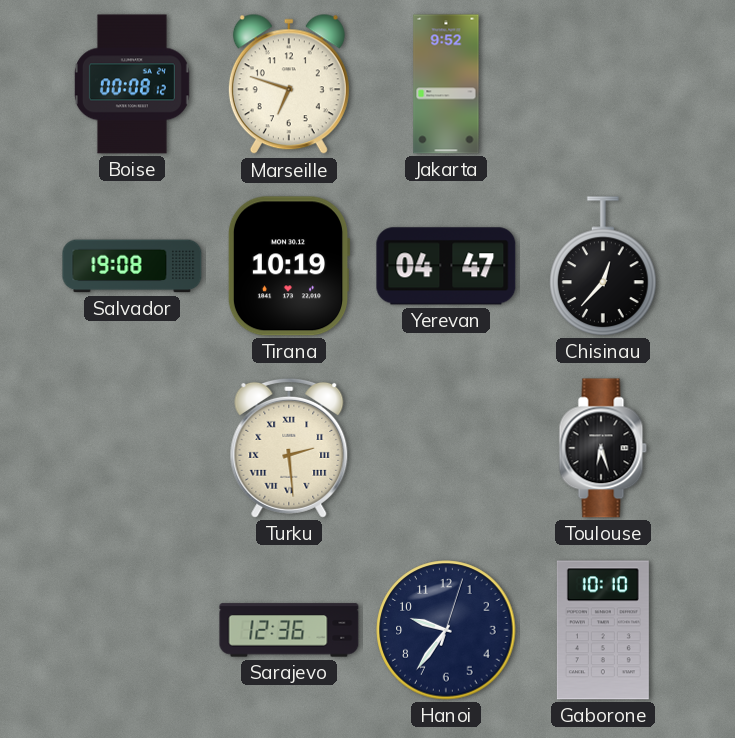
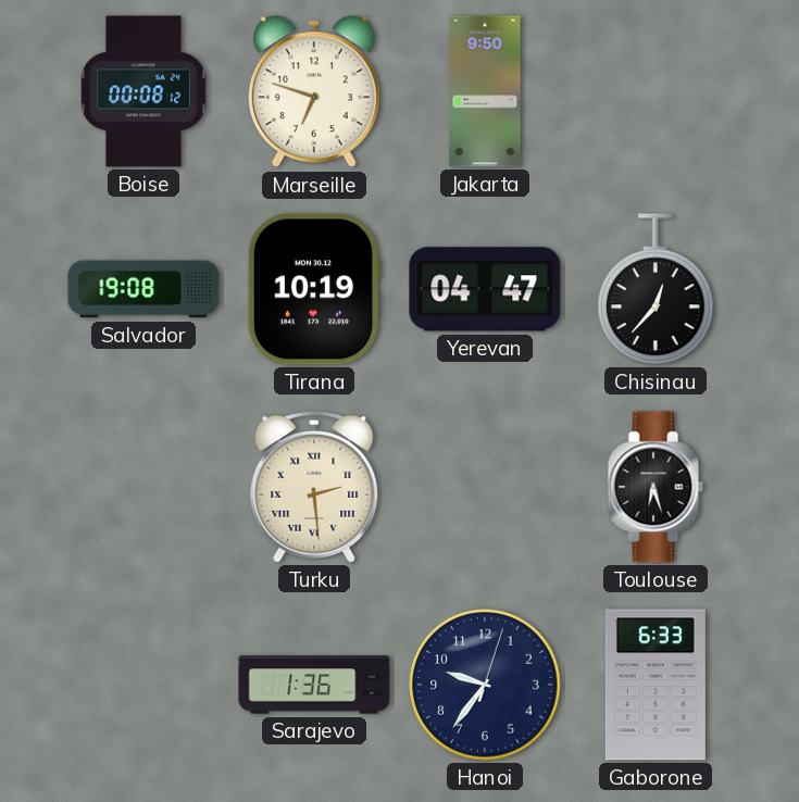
Jakarta: 9:52 -> 9:50 (485, 91)
Sarajevo: 12:36 -> 1:36 (314, 685)
Gaborone: 10:10 -> 6:33 (656, 685)
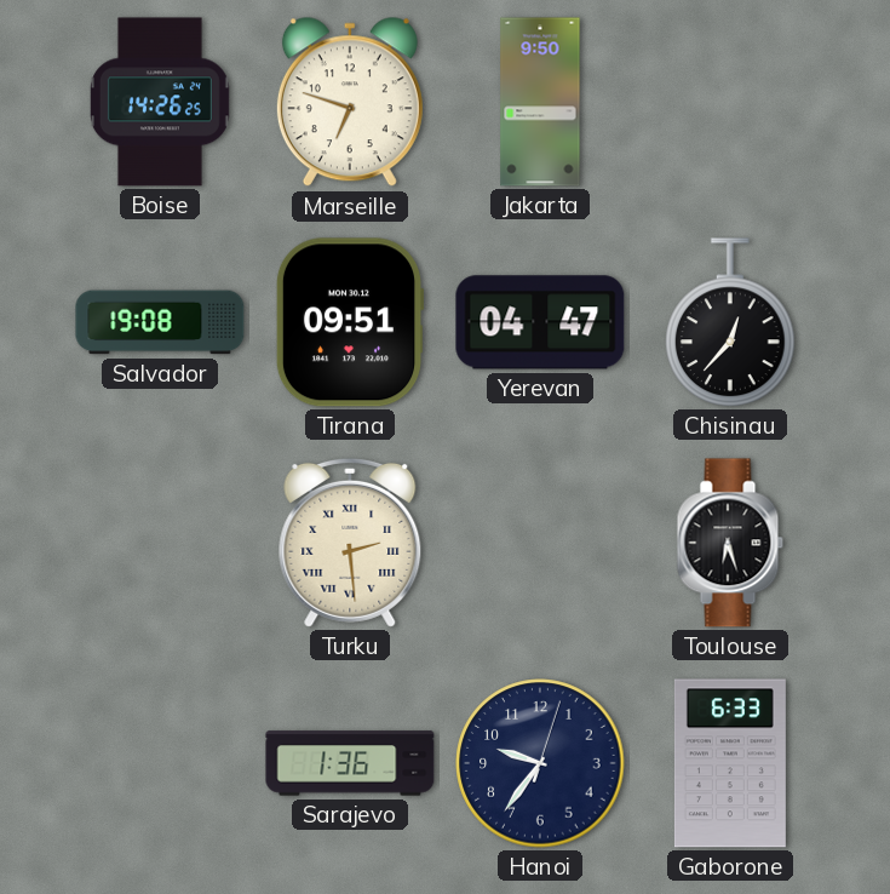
Boise: 00:08 -> 14:26 (160, 102)
Tirana: 10:19 -> 09:51 (350, 322)
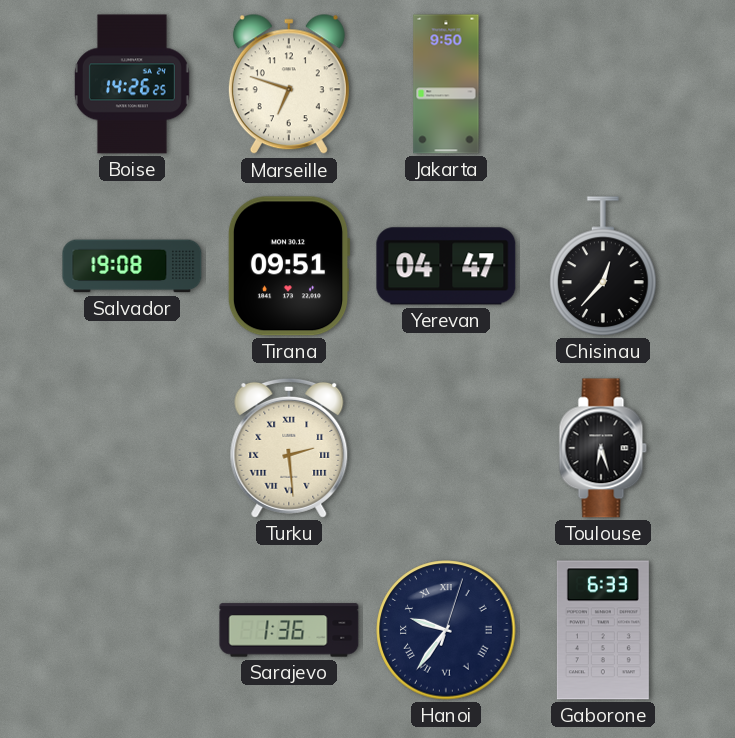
Hanoi numerals: Arabic -> Roman (446, 630)
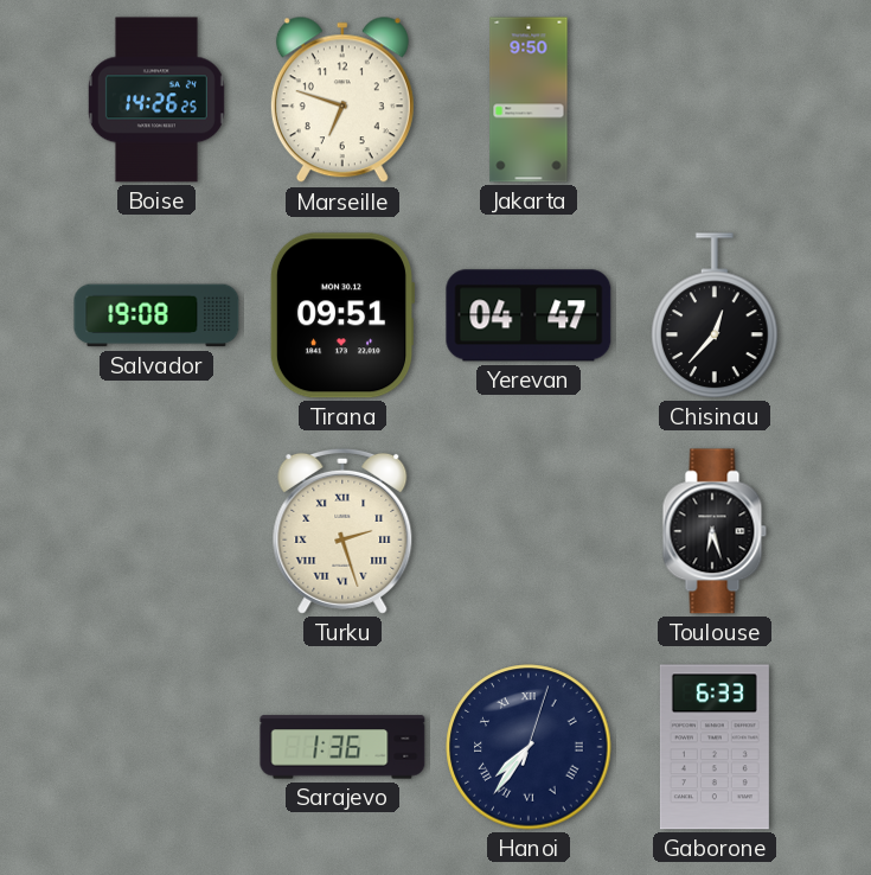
Turku: 2:29 -> 2:27 (342, 531)
Hanoi: 9:36 -> 7:36 (529, 747)
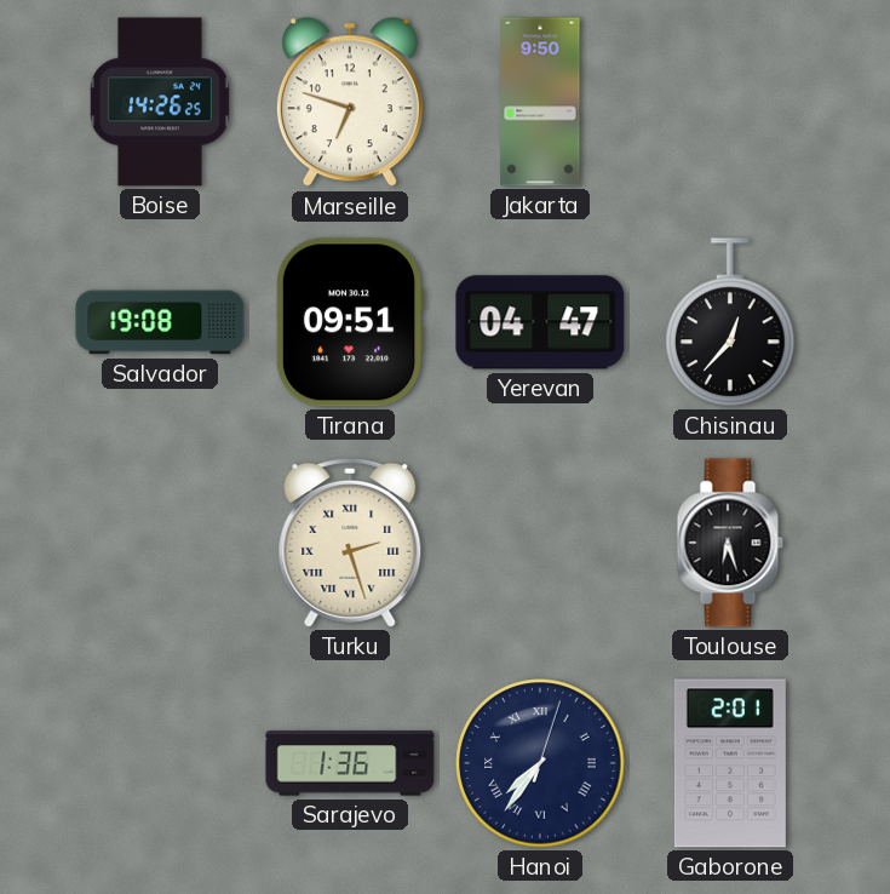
Gaborone: 6:33 -> 2:01 (730, 763)
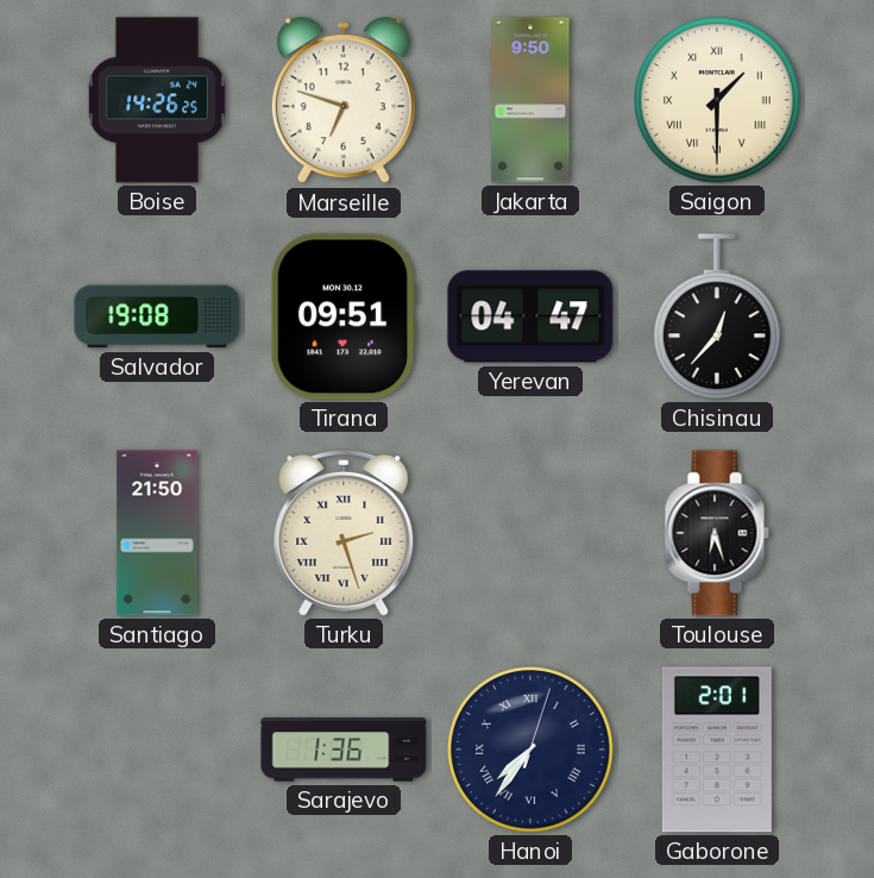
Saigon: none -> 1:30 (717, 100)
Santiago: none -> 21:50 (157, 533)
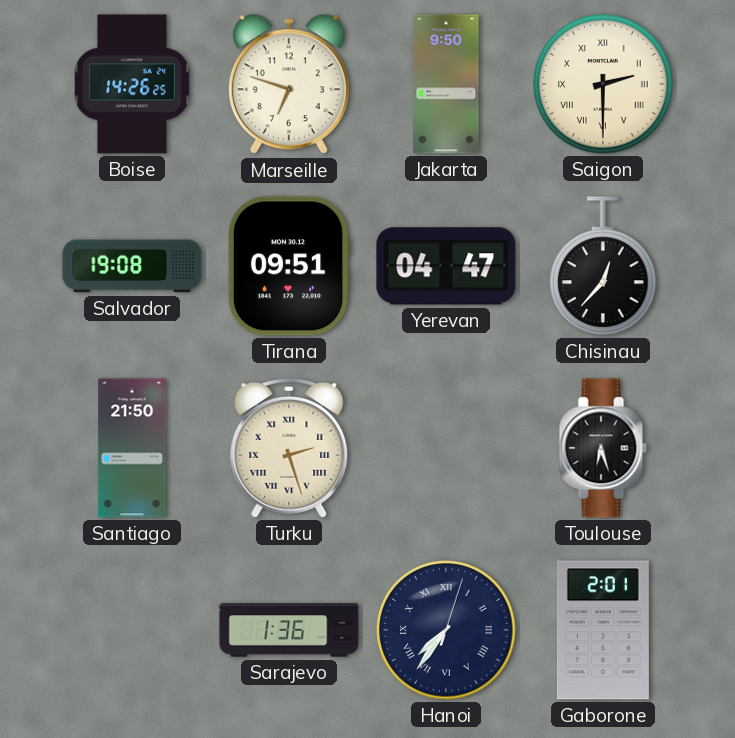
Saigon: 1:30 -> 2:30 (603, 84)
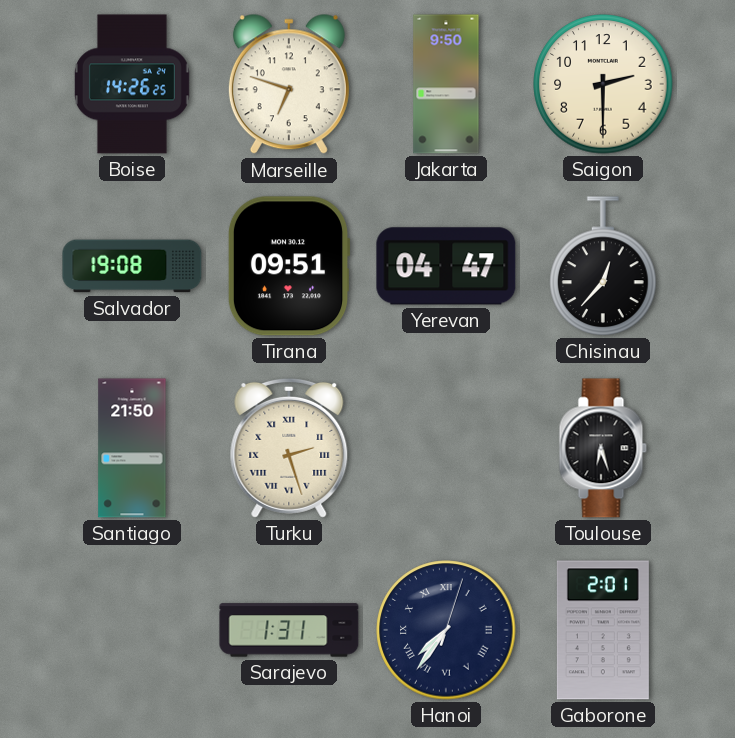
Saigon numerals: Roman -> Arabic (603, 84)
Sarajevo: 1:36 -> 1:31 (289, 630)
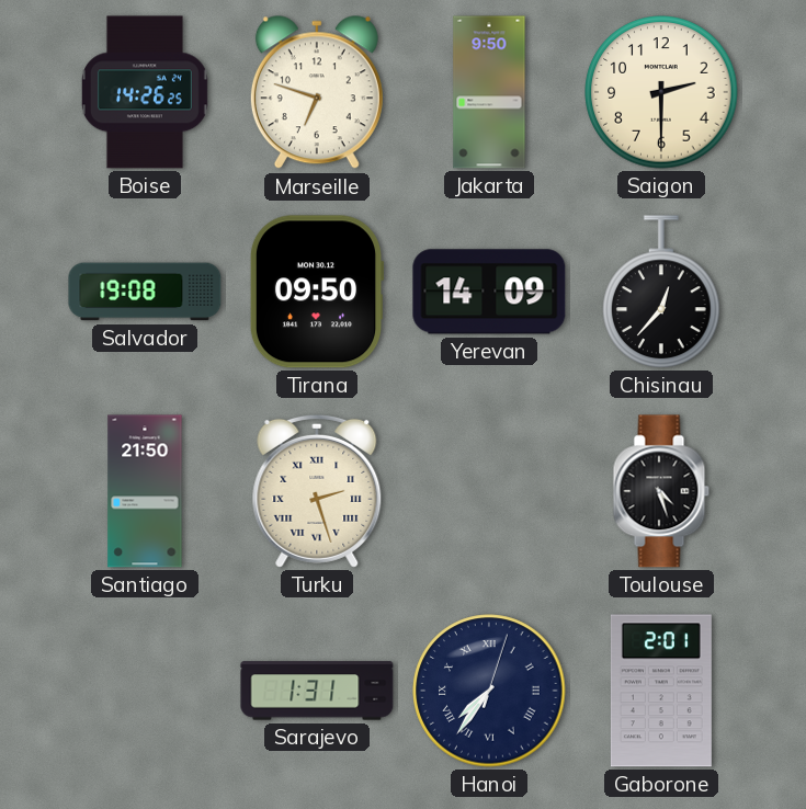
Tirana: 09:51 -> 09:50 (317, 292)
Yerevan: 04:47 -> 14:09 (489, 292)
Toulouse: 6:27 -> 4:27 (661, 491)
